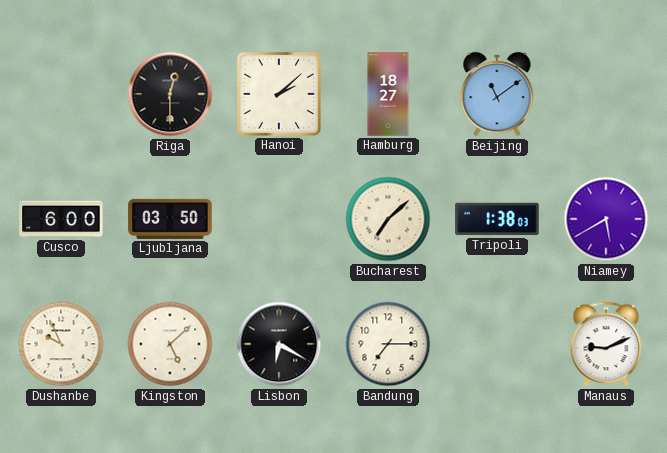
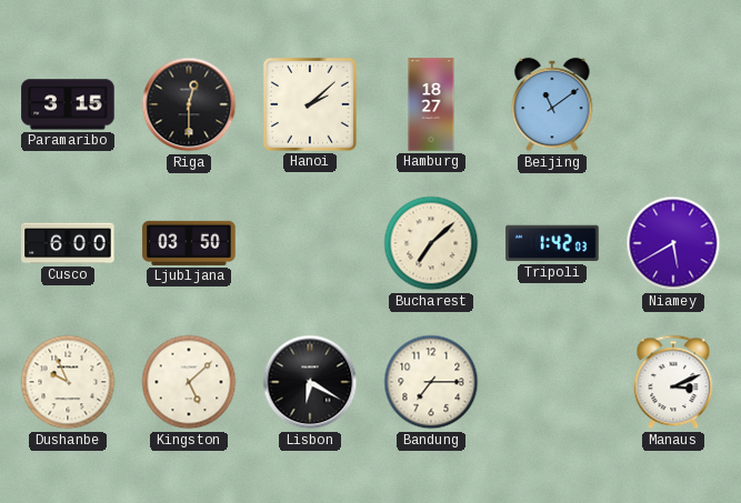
Paramaribo: none -> 3:15 (68, 104)
Tripoli: 1:38 -> 1:42 (552, 243)
Manaus: 9:11 -> 3:11 (673, 382)
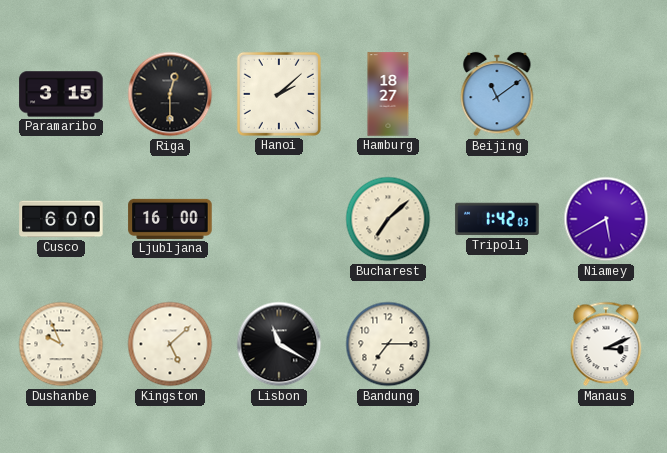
Ljubljana: 03:50 -> 16:00 (170, 219)
Lisbon: 6:20 -> 11:20 (279, 344)
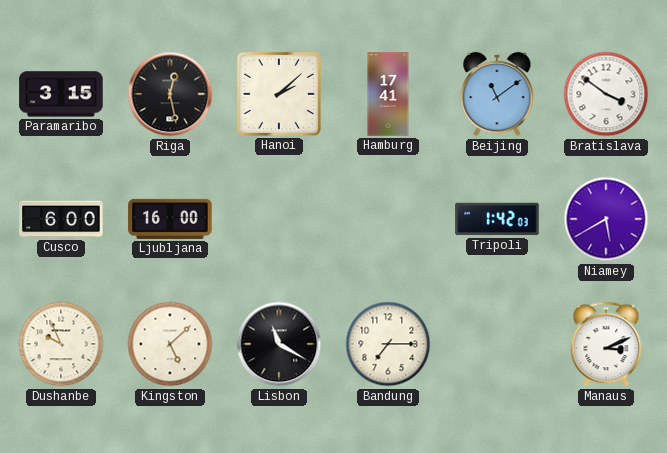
Riga: 12:30 -> 12:28 (170, 94)
Hamburg: 18:27 -> 17:41 (388, 94)
Bratislava: none -> 3:51 (606, 94)
Bucharest: 7:08 -> none (388, 219)
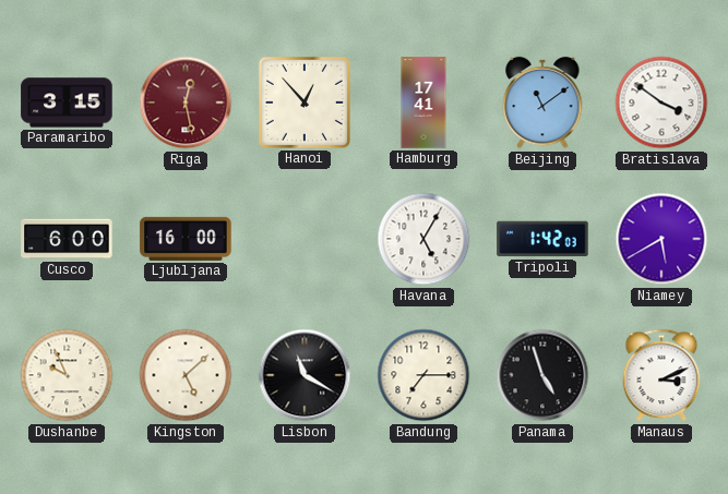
Riga dial: black -> burgundy (186, 103)
Hanoi: 2:08 -> 12:53 (305, 103)
Havana: none -> 5:05 (423, 239)
Panama: none -> 4:57 (542, 375)
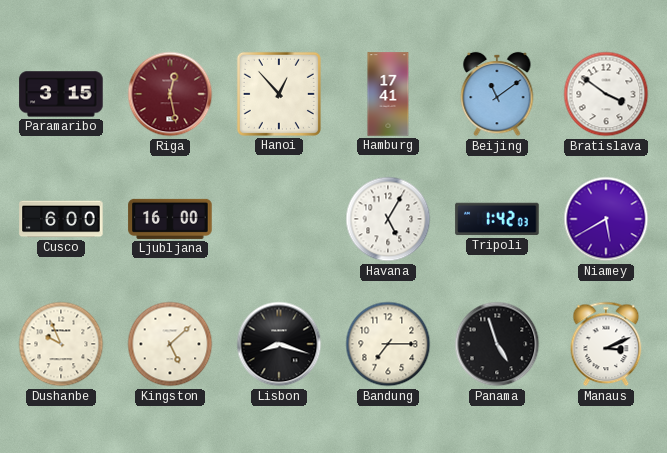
Lisbon: 11:20 -> 8:18 (279, 344)
